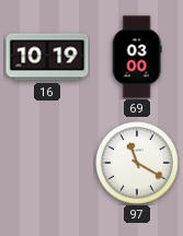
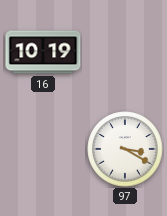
69: 03:00 -> none (137, 57)
97: 11:20 -> 3:20 (125, 149)
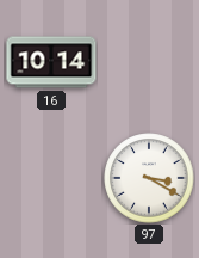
16: 10:19 -> 10:14 (51, 62)
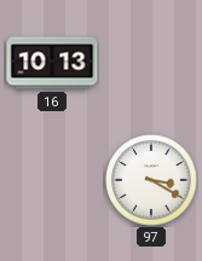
16: 10:14 -> 10:13 (52, 63)
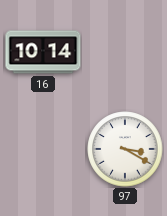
16: 10:13 -> 10:14 (43, 52)
